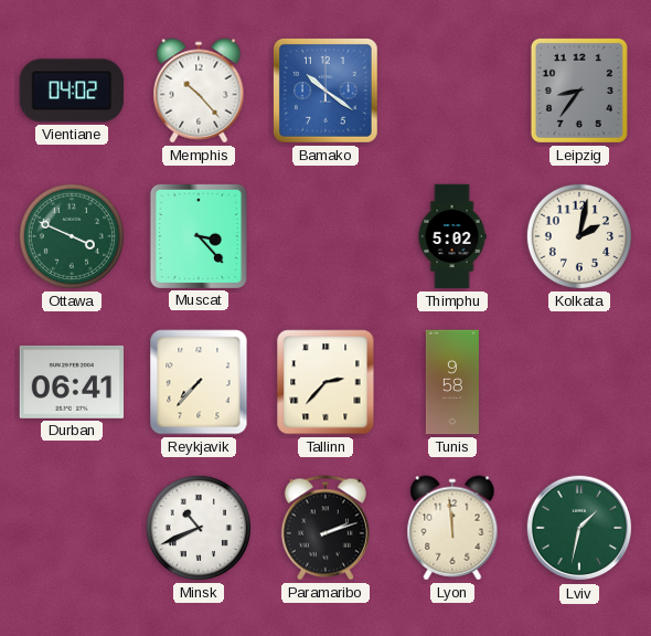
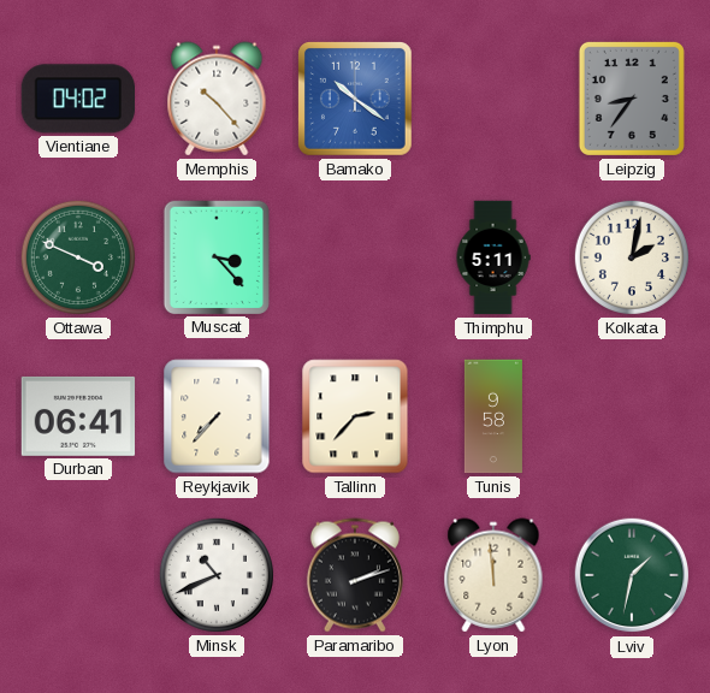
Thimphu: 5:02 -> 5:11 (493, 257)
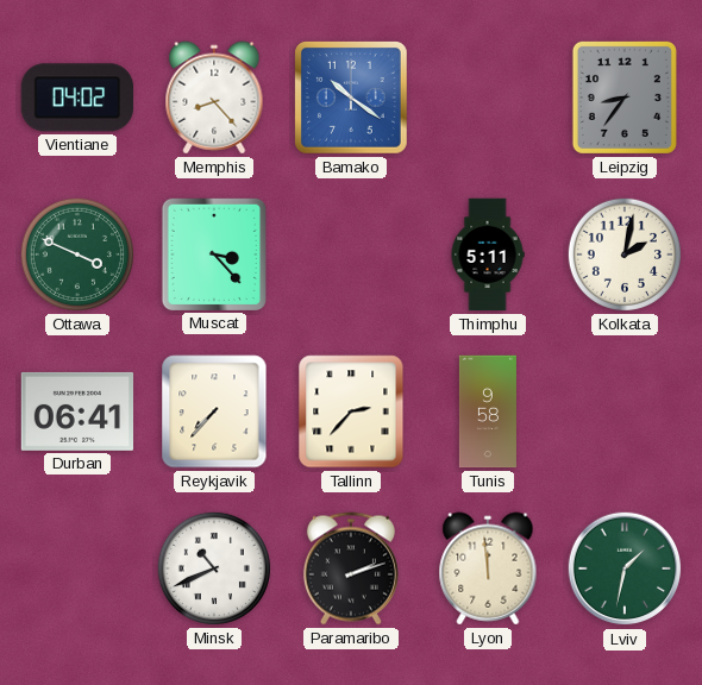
Memphis: 10:23 -> 8:23 (214, 98)
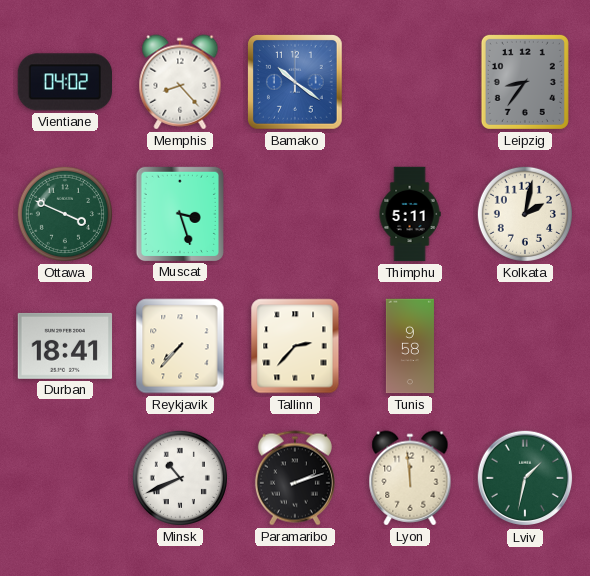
Muscat: 3:23 -> 3:27 (179, 213)
Durban: 06:41 -> 18:41 (65, 346)
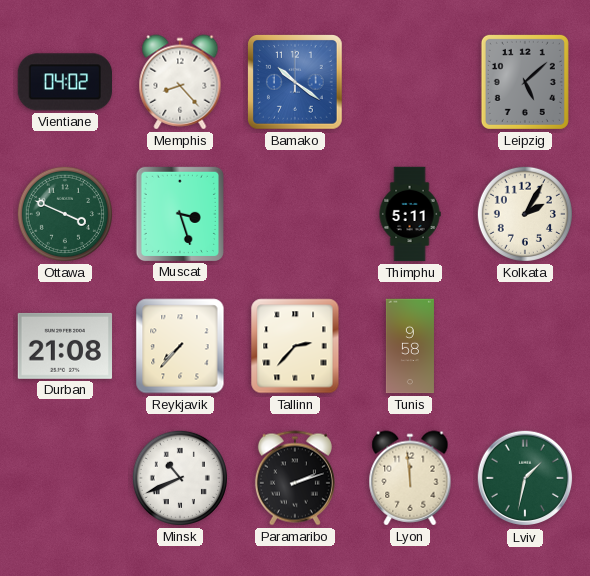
Leipzig: 8:36 -> 5:08 (525, 82)
Kolkata: 2:02 -> 2:05 (525, 214)
Durban: 18:41 -> 21:08 (65, 346)
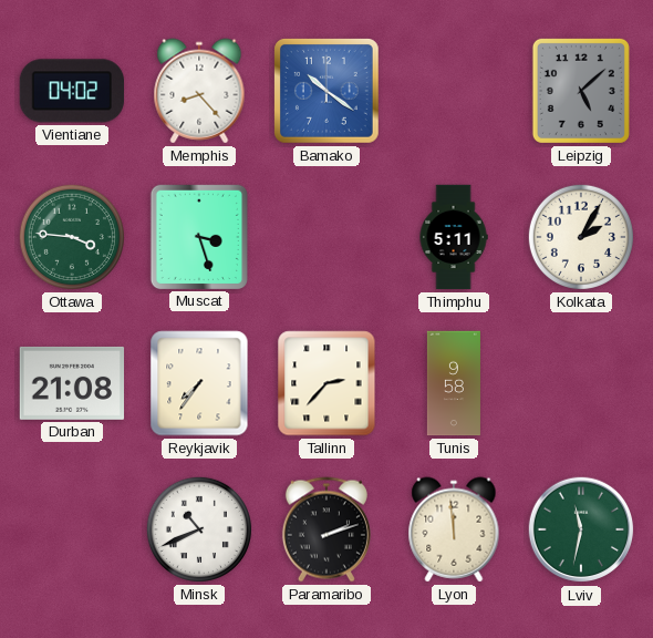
Ottawa: 3:49 -> 3:46 (72, 237)
Reykjavik: 7:37 -> 7:36 (199, 383)
Lviv: 1:32 -> 11:32 (581, 529)
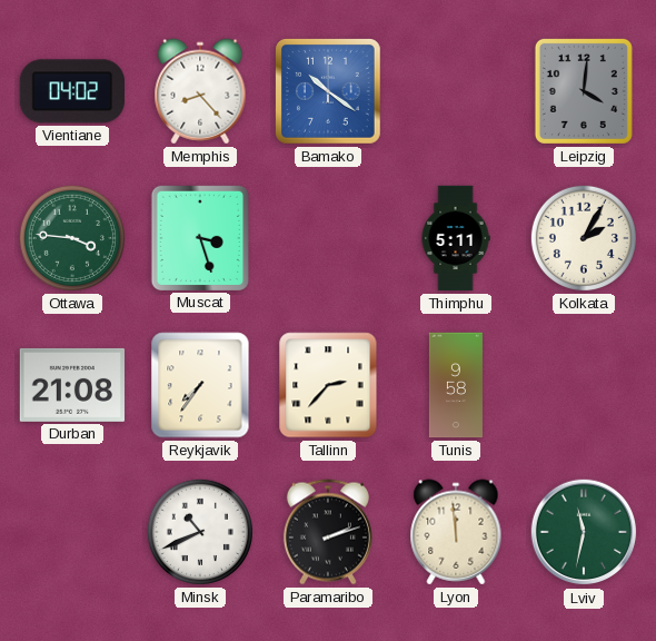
Leipzig: 5:08 -> 4:01 (584, 91)
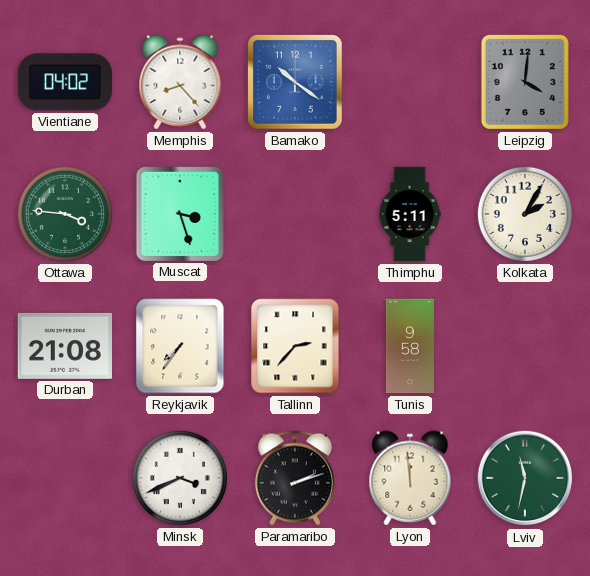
Minsk: 10:41 -> 3:41 (180, 478)
